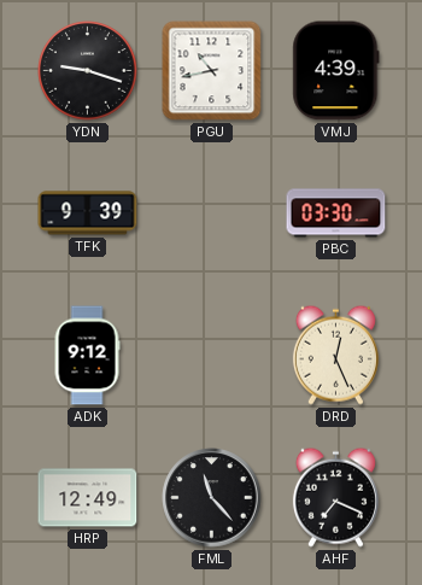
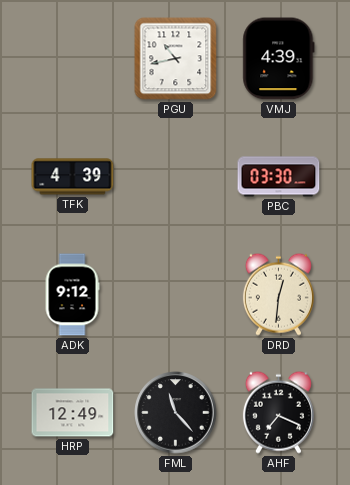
YDN: 9:18 -> none (88, 71)
TFK: 9:39 -> 4:39 (73, 177)
DRD: 12:26 -> 12:31 (278, 294)
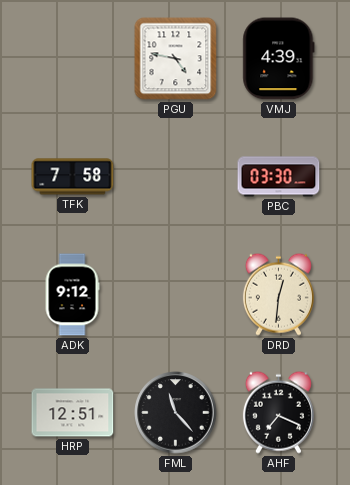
PGU: 10:43 -> 4:47 (176, 59)
TFK: 4:39 -> 7:58 (73, 177)
HRP: 12:49 -> 12:51 (73, 413)
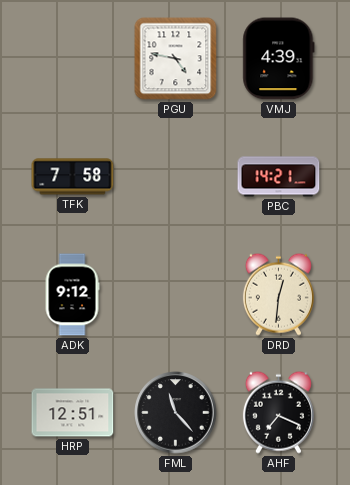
PBC: 03:30 -> 14:21 (279, 177)
